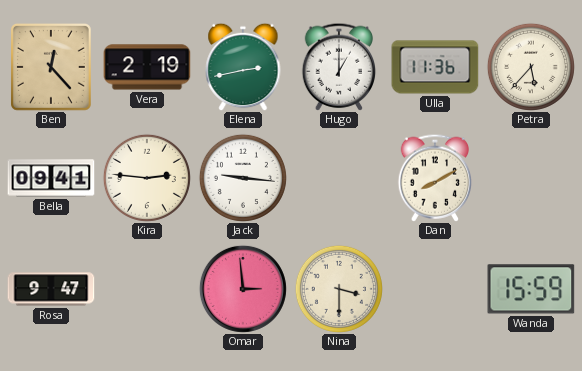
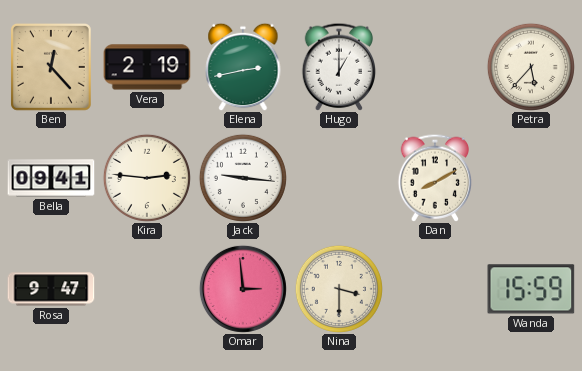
Ulla: 11:36 -> none (435, 67)
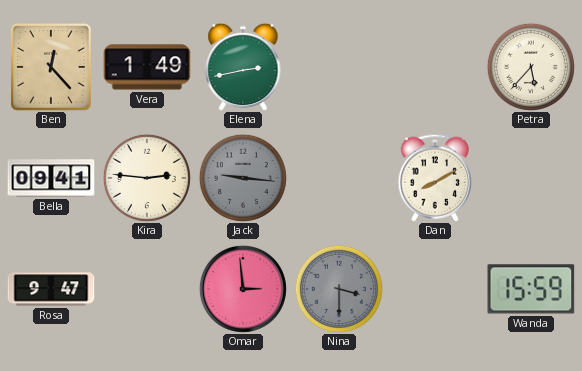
Vera: 2:19 -> 1:49 (147, 67)
Hugo: 1:00 -> none (339, 67)
Jack dial: white -> grey (243, 178)
Nina dial: cream -> grey (339, 289)
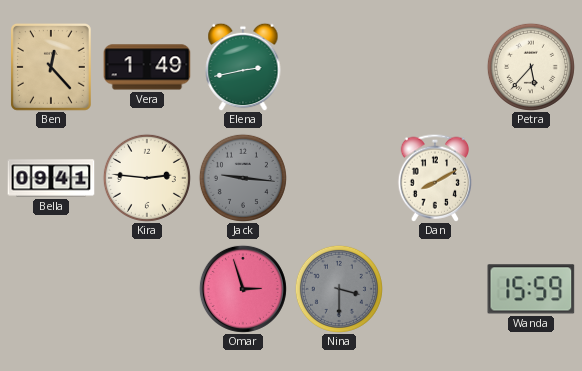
Rosa: 9:47 -> none (51, 289)
Omar: 2:59 -> 2:57 (243, 289)
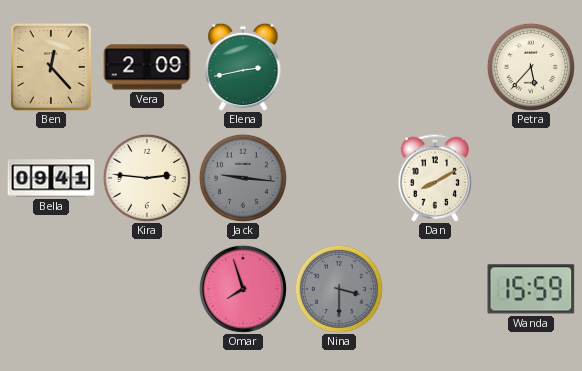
Vera: 1:49 -> 2:09 (147, 67)
Omar: 2:57 -> 7:57 (243, 289)
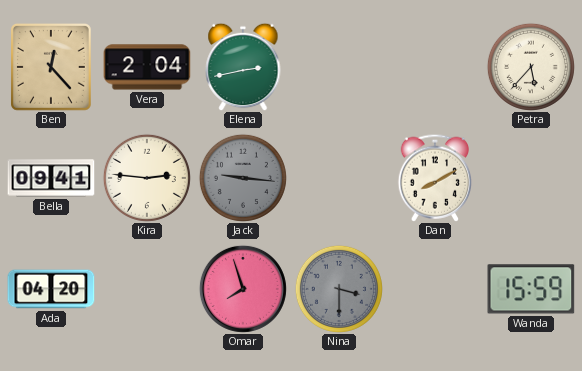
Vera: 2:09 -> 2:04 (147, 67)
Ada: none -> 04:20 (51, 289)
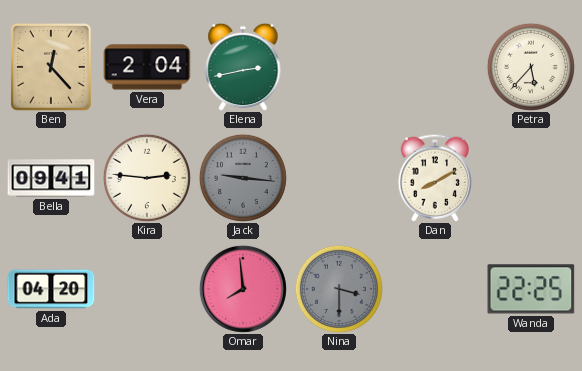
Omar: 7:57 -> 7:59 (243, 289)
Wanda: 15:59 -> 22:25 (531, 289)
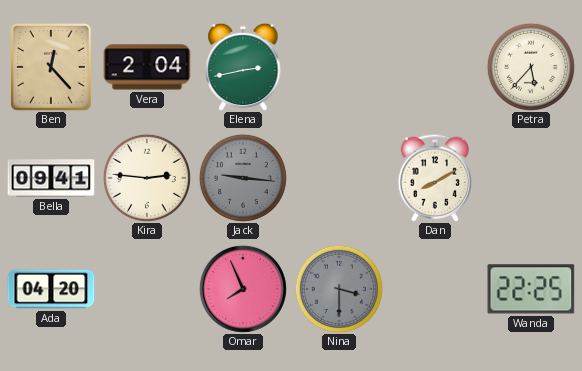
Omar: 7:59 -> 7:56 (243, 289)
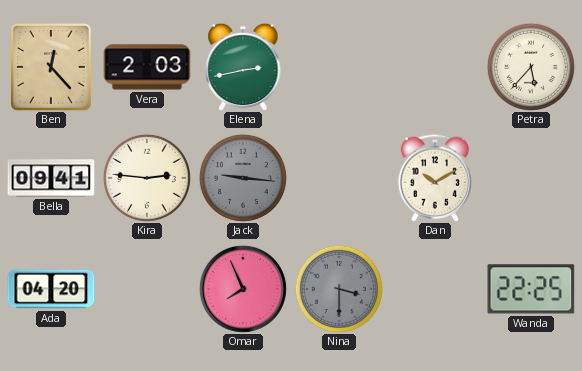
Vera: 2:04 -> 2:03 (147, 67)
Dan: 8:10 -> 10:10 (435, 178)
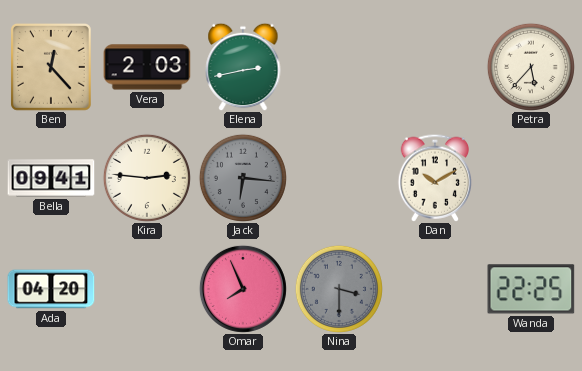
Jack: 9:16 -> 6:16 (243, 178)
